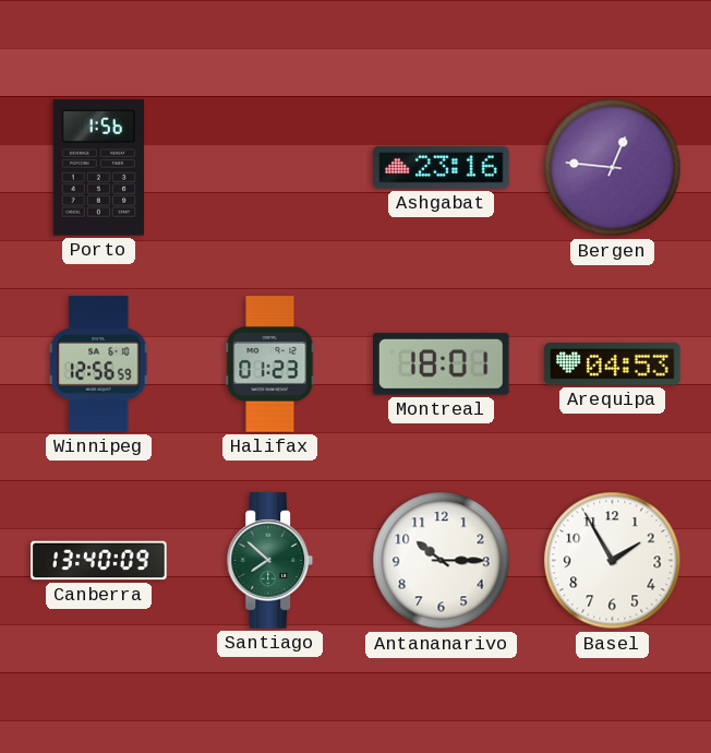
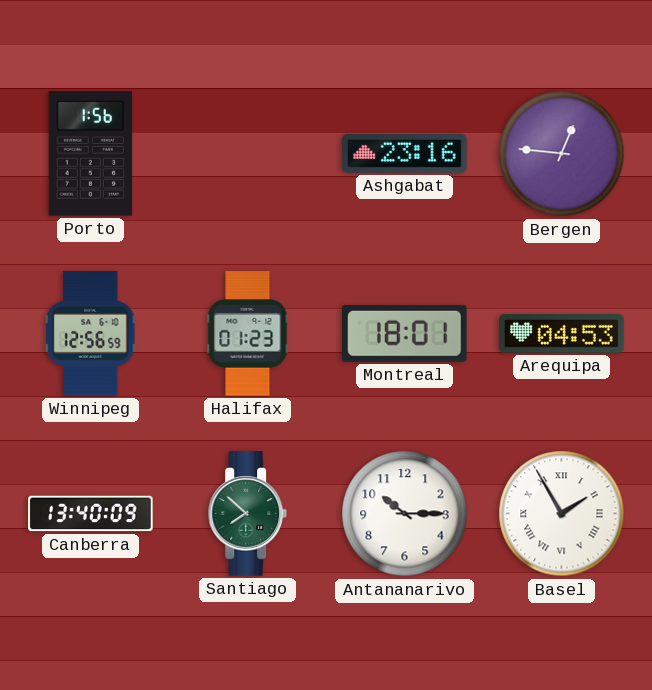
Basel numerals: Arabic -> Roman (562, 514)
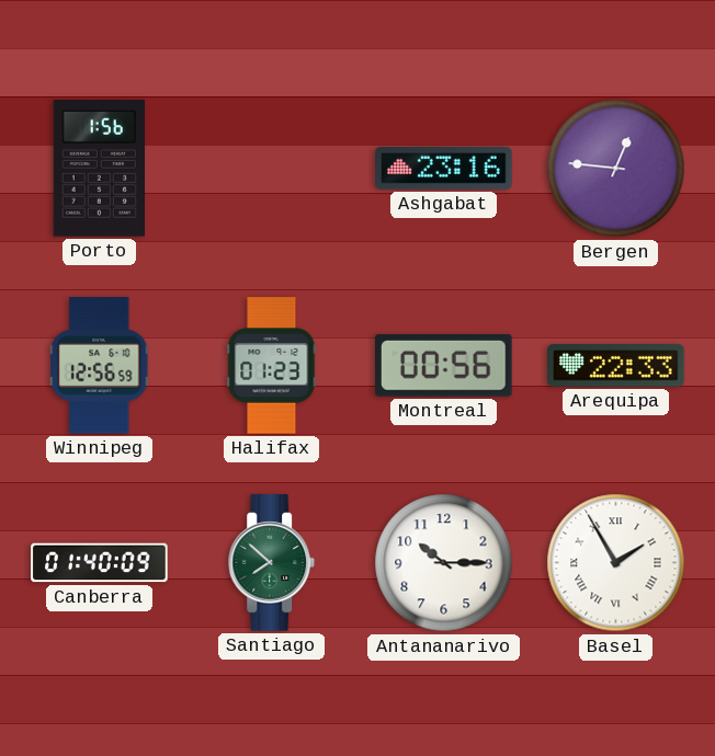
Montreal: 18:01 -> 00:56 (444, 365)
Arequipa: 04:53 -> 22:33 (616, 366)
Canberra: 13:40 -> 01:40 (100, 563)
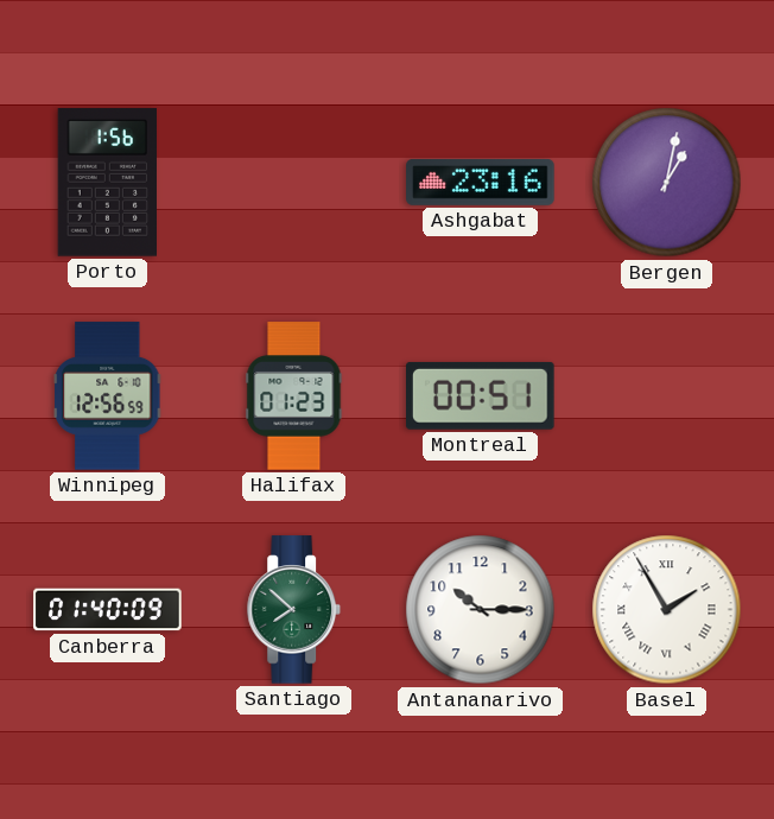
Bergen: 12:46 -> 1:02 (667, 183)
Montreal: 00:56 -> 00:51 (481, 395)
Arequipa: 22:33 -> none (616, 366)
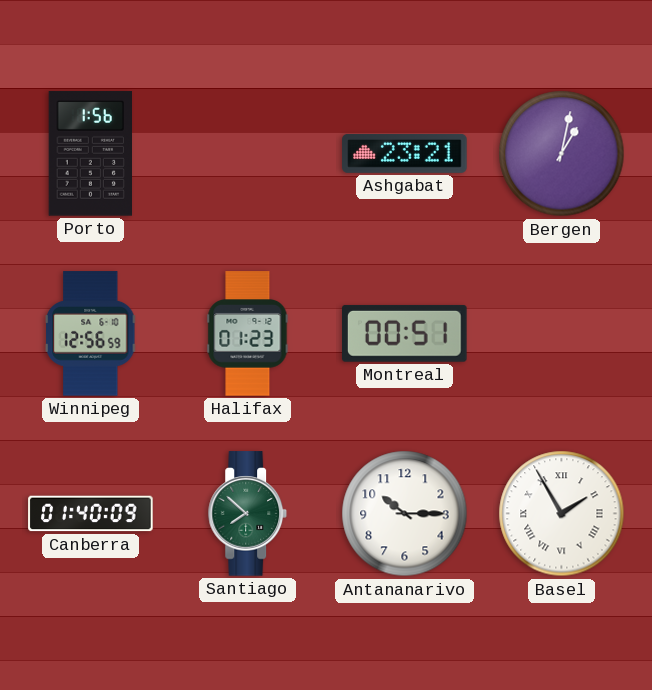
Ashgabat: 23:16 -> 23:21 (405, 153)
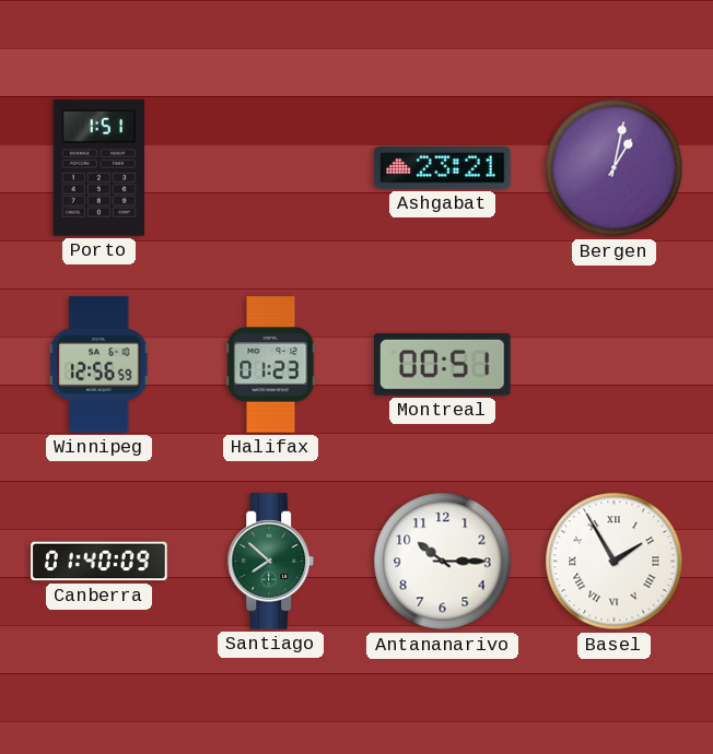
Porto: 1:56 -> 1:51 (98, 168)
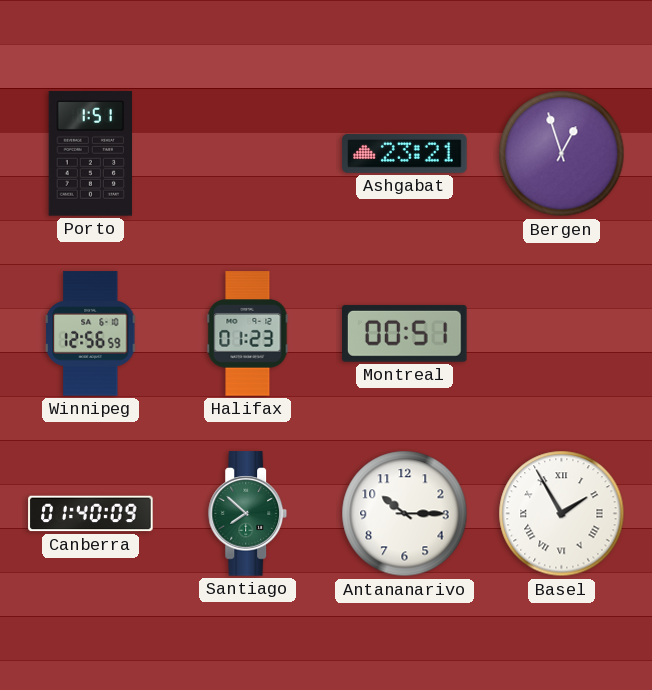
Bergen: 1:02 -> 12:57 (562, 154)
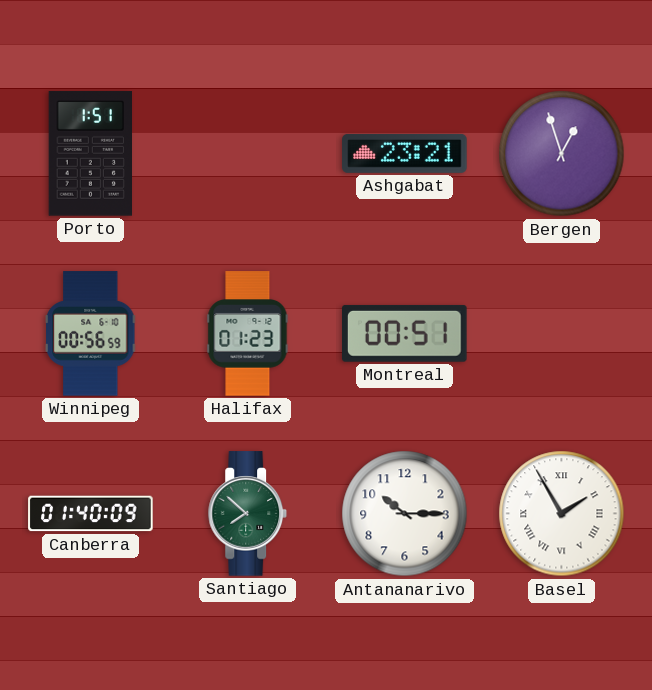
Winnipeg: 12:56 -> 00:56 (92, 334)
